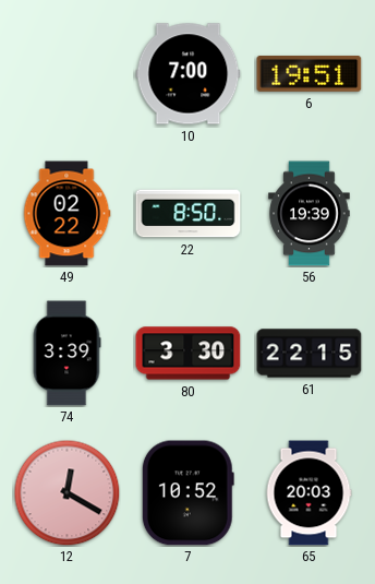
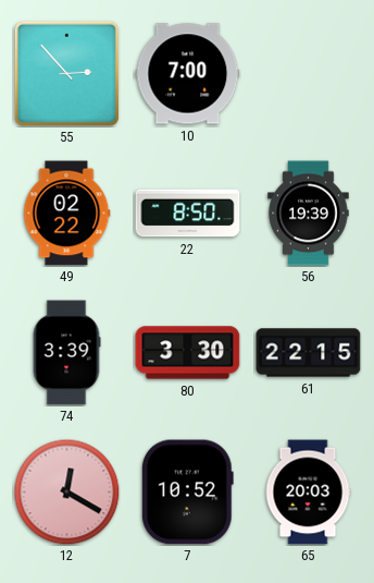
55: none -> 2:53 (66, 73)
6: 19:51 -> none (310, 73)
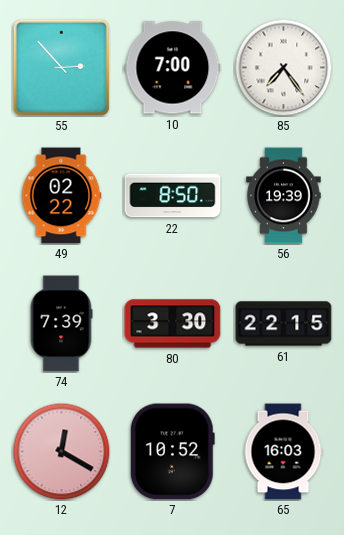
85: none -> 7:24 (283, 67)
74: 3:39 -> 7:39 (61, 324)
65: 20:03 -> 16:03 (283, 452)
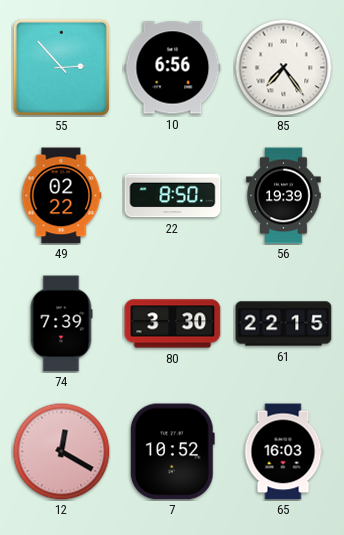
10: 7:00 -> 6:56 (173, 68)
